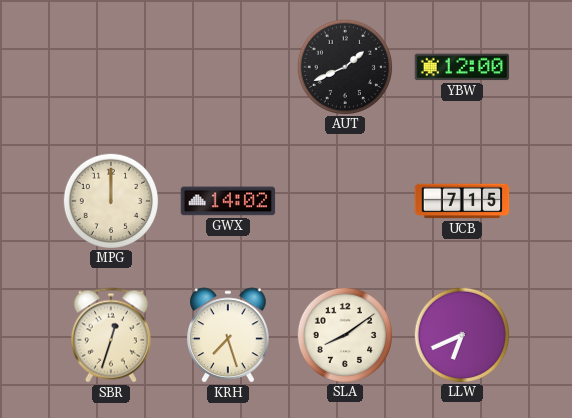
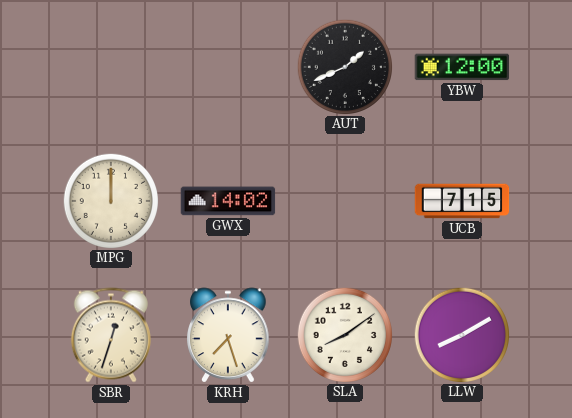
LLW: 6:41 -> 8:10 (461, 334)
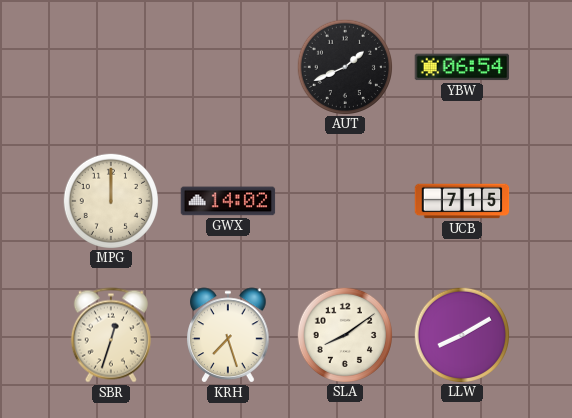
YBW: 12:00 -> 06:54 (462, 67)
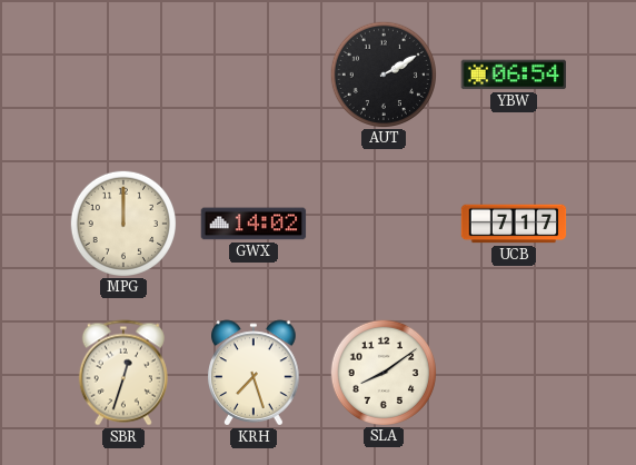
AUT: 1:41 -> 2:10 (382, 73)
UCB: 7:15 -> 7:17 (514, 224)
LLW: 8:10 -> none (461, 334)
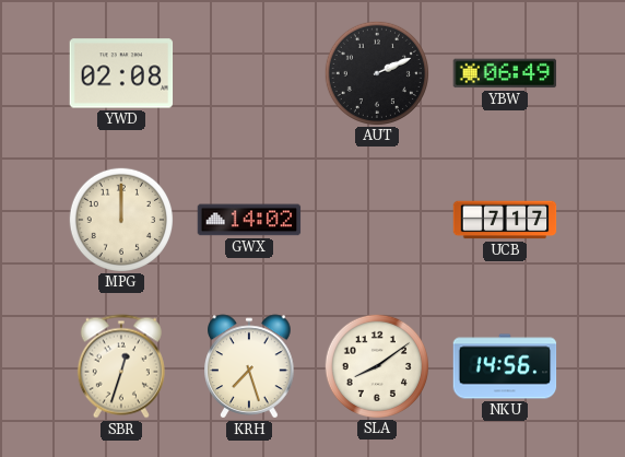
YWD: none -> 02:08 (121, 73)
AUT: 2:10 -> 2:11 (376, 72)
YBW: 06:54 -> 06:49 (505, 73)
NKU: none -> 14:56 (505, 366)
